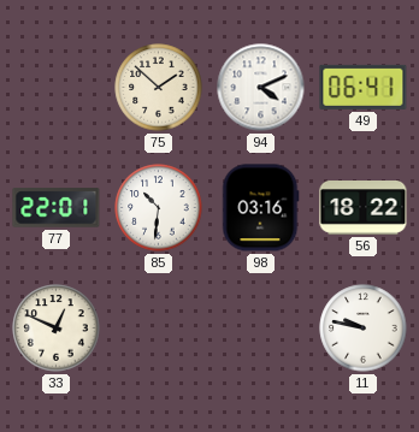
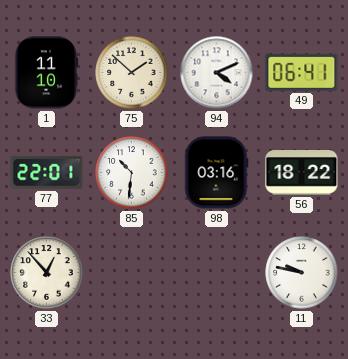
1: none -> 11:10 (46, 73)
33: 12:49 -> 12:53 (47, 273)
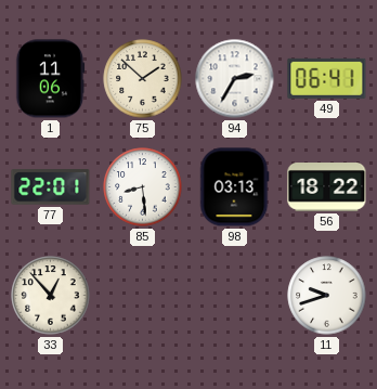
1: 11:10 -> 11:06 (50, 79)
94: 4:11 -> 2:35 (235, 79)
85: 10:31 -> 8:29 (143, 187)
98: 03:16 -> 03:13 (235, 187)
11: 9:47 -> 9:42 (327, 296)
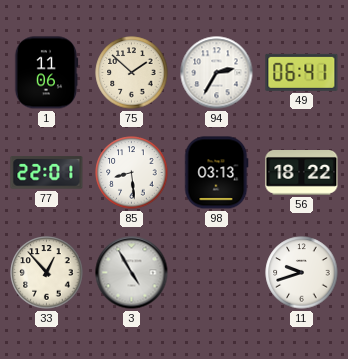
3: none -> 4:55 (132, 273)
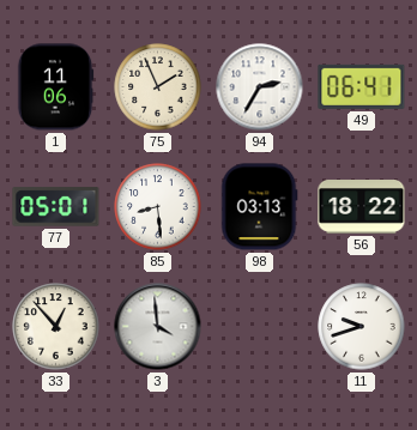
75: 1:52 -> 1:56 (158, 87)
77: 22:01 -> 05:01 (56, 207)
3: 4:55 -> 3:59 (158, 327)
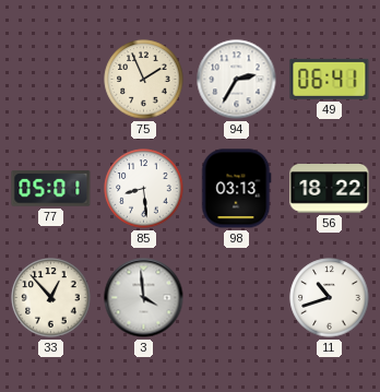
1: 11:06 -> none (55, 87)
11: 9:42 -> 10:42 (330, 298)
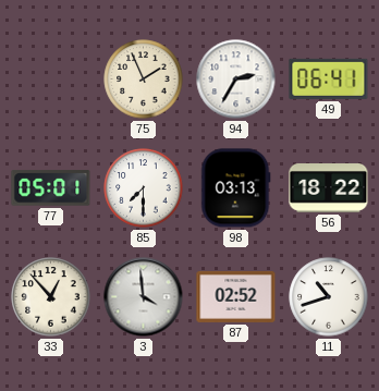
85: 8:29 -> 7:30 (144, 188)
87: none -> 02:52 (236, 296)
